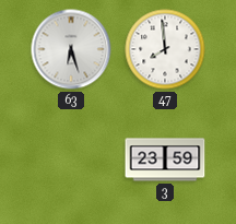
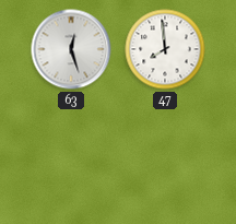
63: 6:27 -> 12:27 (71, 49)
3: 23:59 -> none (165, 160)
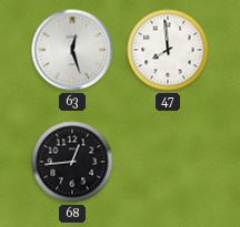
68: none -> 12:44 (72, 162)
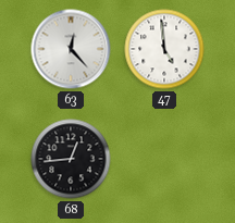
63: 12:27 -> 12:23 (71, 49)
47: 7:59 -> 4:59 (164, 49)
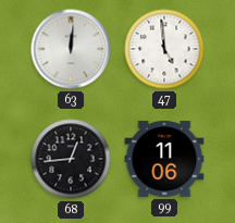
63: 12:23 -> 12:01 (71, 49)
99: none -> 11:06 (164, 159)
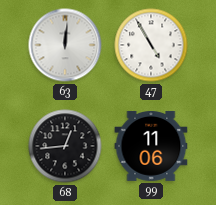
47: 4:59 -> 4:55 (151, 45)
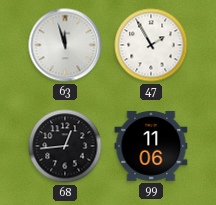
63: 12:01 -> 11:57 (65, 45)
47: 4:55 -> 1:55 (151, 45)
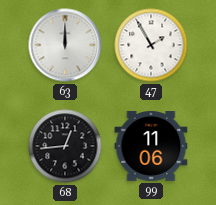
63: 11:57 -> 12:00 (65, 45)
